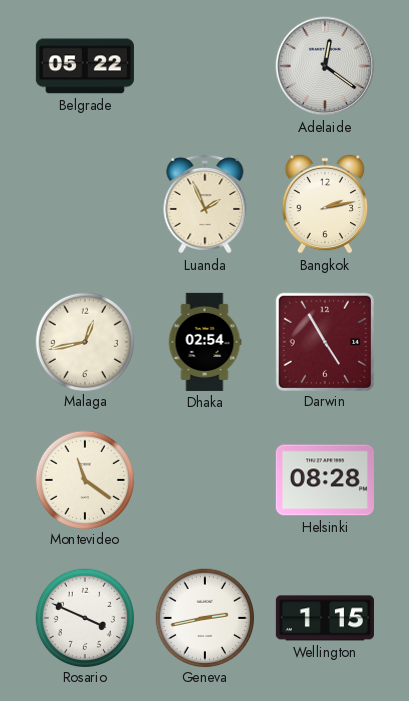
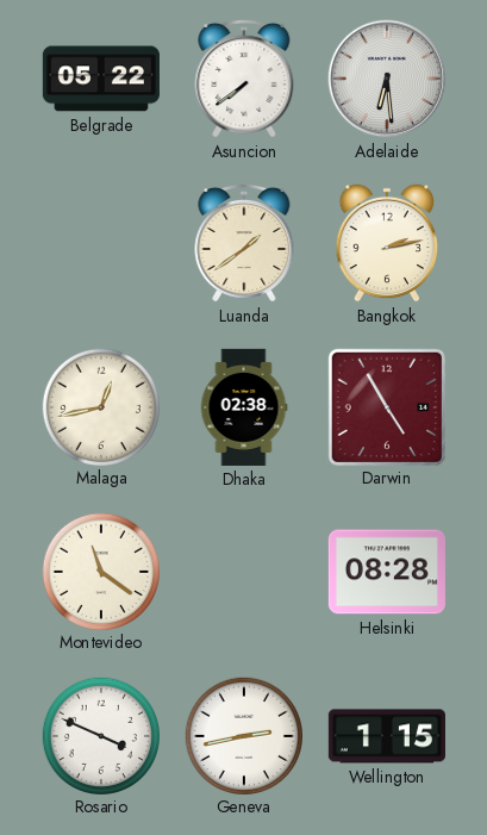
Asuncion: none -> 7:39 (244, 79)
Adelaide: 12:21 -> 6:29 (387, 79)
Luanda: 1:56 -> 1:39 (244, 243)
Dhaka: 02:54 -> 02:38 (244, 407)
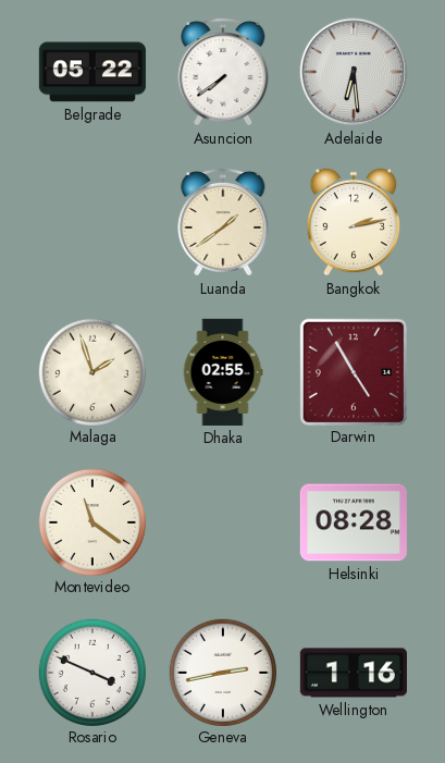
Malaga: 12:43 -> 1:57 (91, 371)
Dhaka: 02:38 -> 02:55 (223, 372)
Wellington: 1:15 -> 1:16 (354, 673)
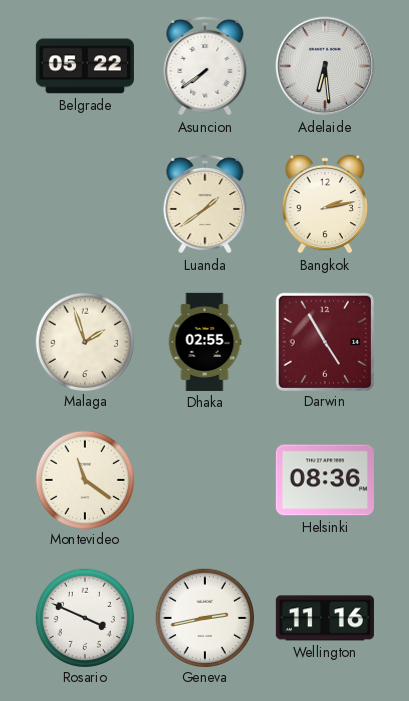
Helsinki: 08:28 -> 08:36 (325, 480)
Wellington: 1:16 -> 11:16 (325, 618)
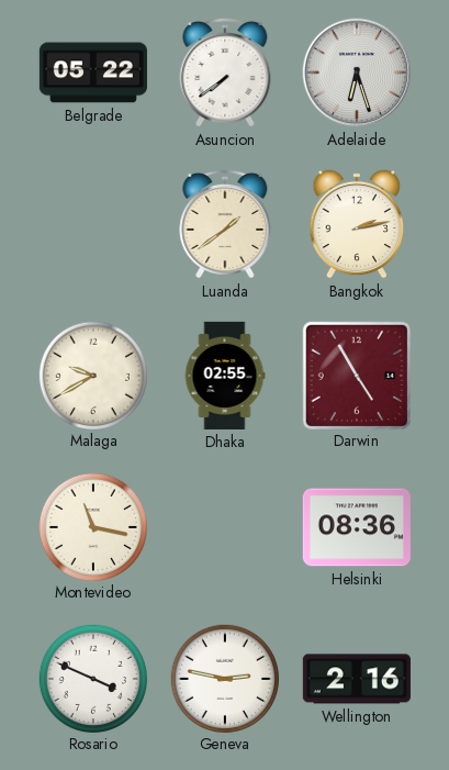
Adelaide: 6:29 -> 6:27 (357, 72)
Malaga: 1:57 -> 9:40 (92, 375)
Montevideo: 11:21 -> 11:17 (92, 526)
Geneva: 2:43 -> 2:47 (224, 678)
Wellington: 11:16 -> 2:16 (357, 679)
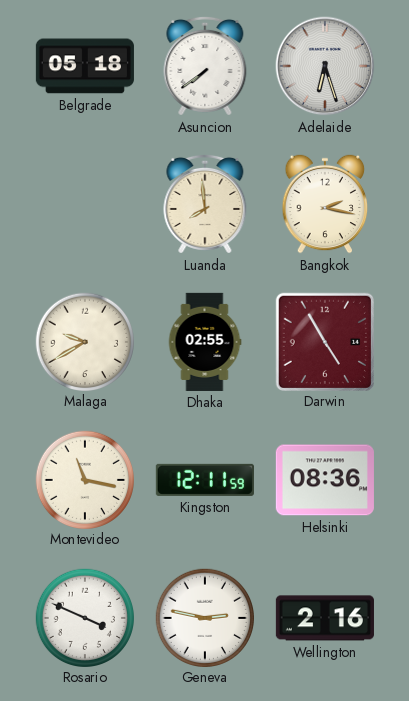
Belgrade: 05:22 -> 05:18 (85, 66)
Luanda: 1:39 -> 7:59 (205, 204)
Bangkok: 2:13 -> 2:17 (325, 204)
Kingston: none -> 12:11 (205, 480)
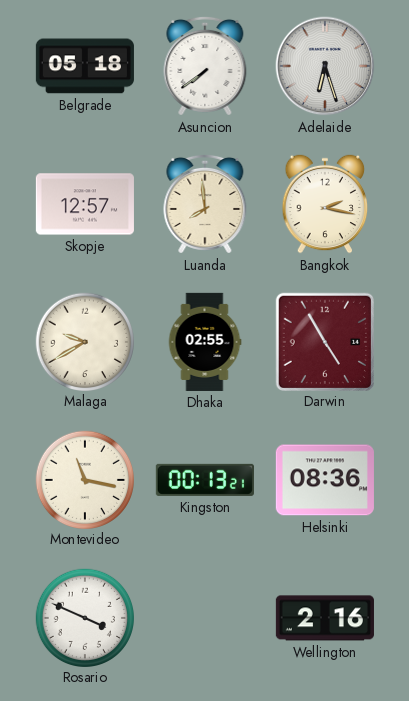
Skopje: none -> 12:57 (85, 204)
Kingston: 12:11 -> 00:13 (205, 480)
Geneva: 2:47 -> none (204, 617)
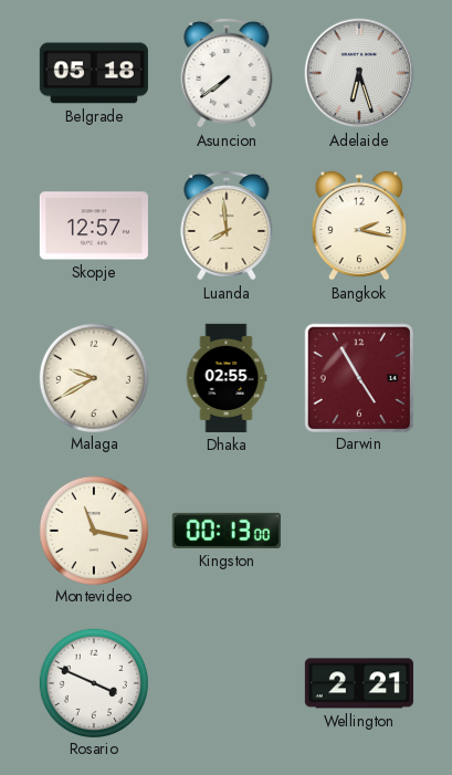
Kingston: 00:13:21 -> 00:13:00 (227, 531)
Helsinki: 08:36 -> none (325, 480)
Wellington: 2:16 -> 2:21 (359, 683)
